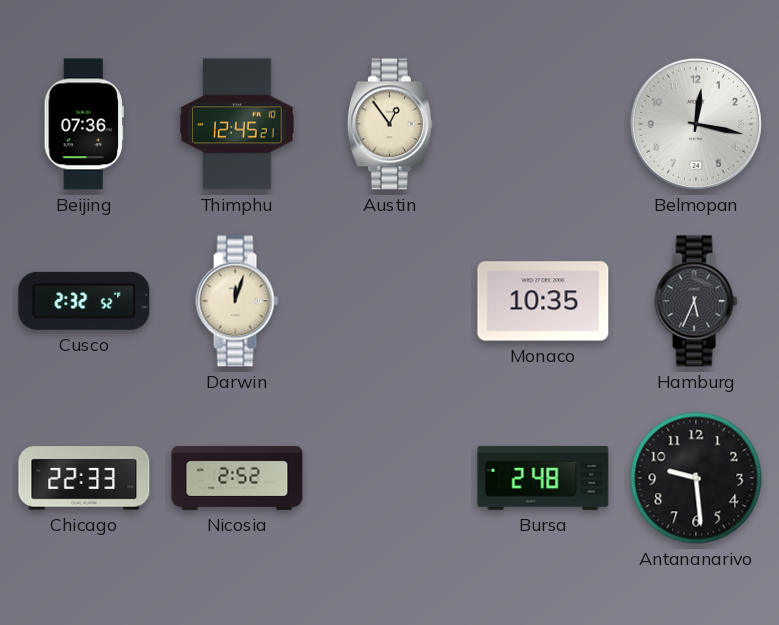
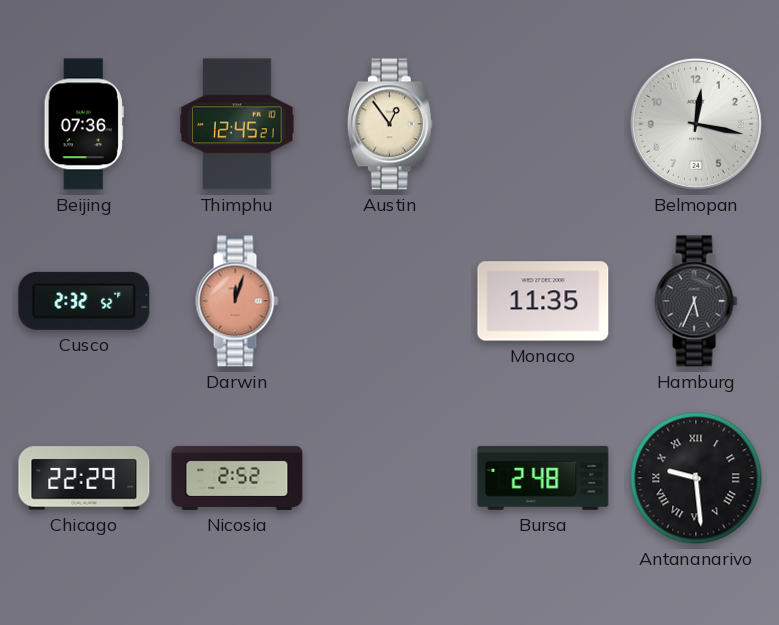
Darwin dial: cream -> salmon (237, 301)
Monaco: 10:35 -> 11:35 (543, 301)
Chicago: 22:33 -> 22:29 (84, 478)
Antananarivo numerals: Arabic -> Roman (696, 478)
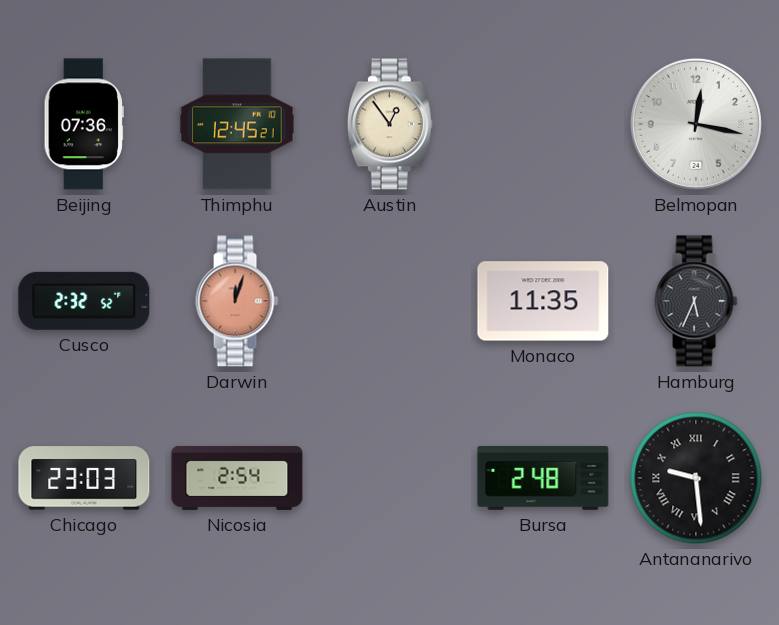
Chicago: 22:29 -> 23:03 (84, 478)
Nicosia: 2:52 -> 2:54 (237, 478)
